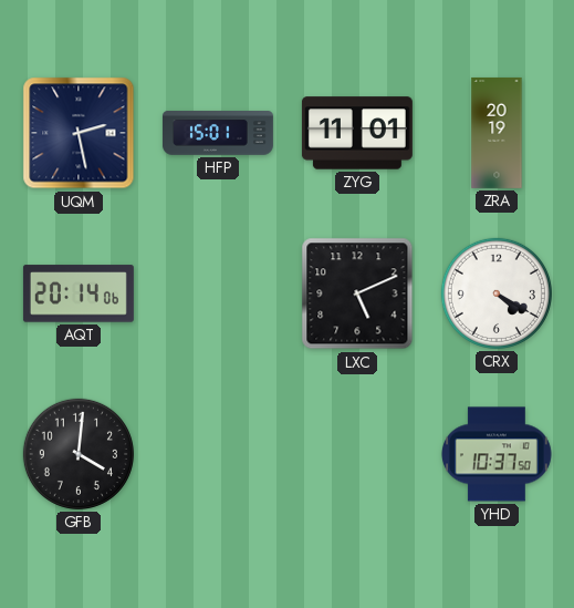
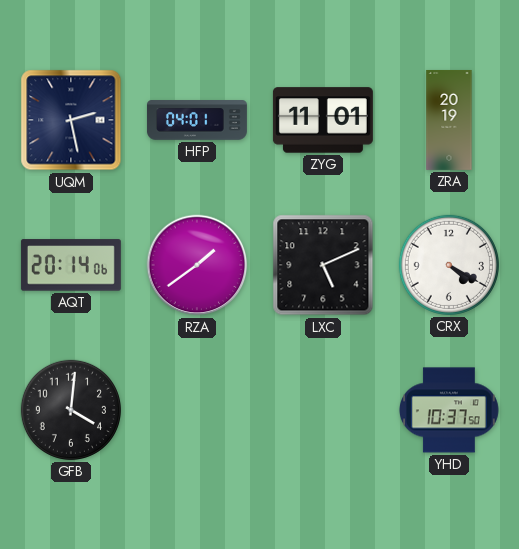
HFP: 15:01 -> 04:01 (197, 120)
RZA: none -> 1:39 (197, 265)
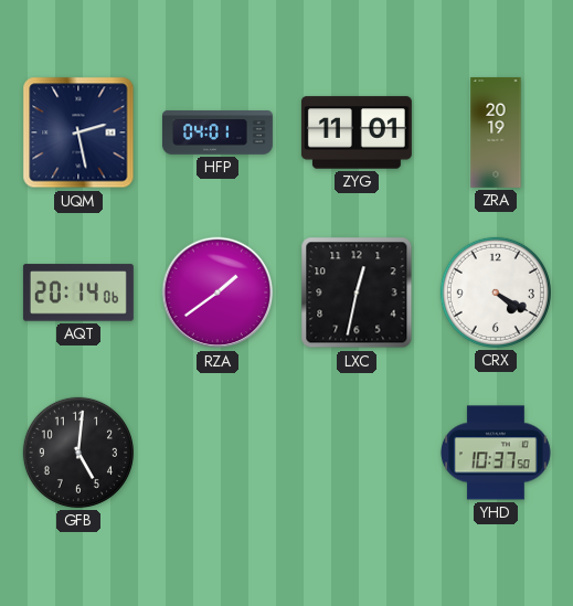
LXC: 5:11 -> 12:32 (357, 293)
GFB: 4:01 -> 5:01 (78, 453)
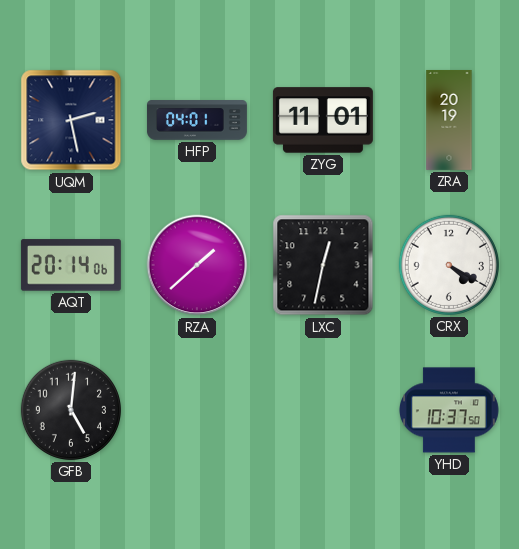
RZA: 1:39 -> 1:38 (197, 265)
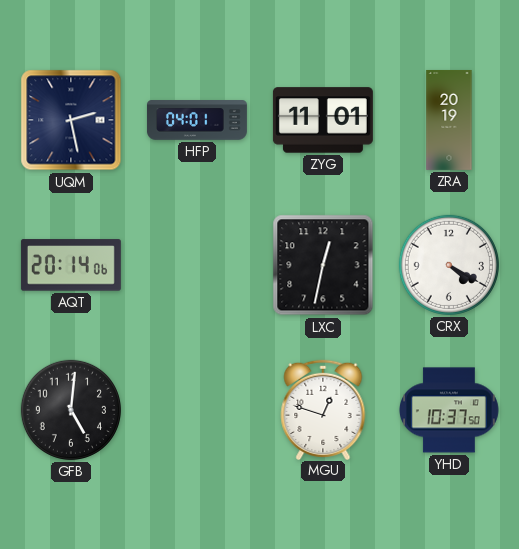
RZA: 1:38 -> none (197, 265)
MGU: none -> 12:48 (323, 409)
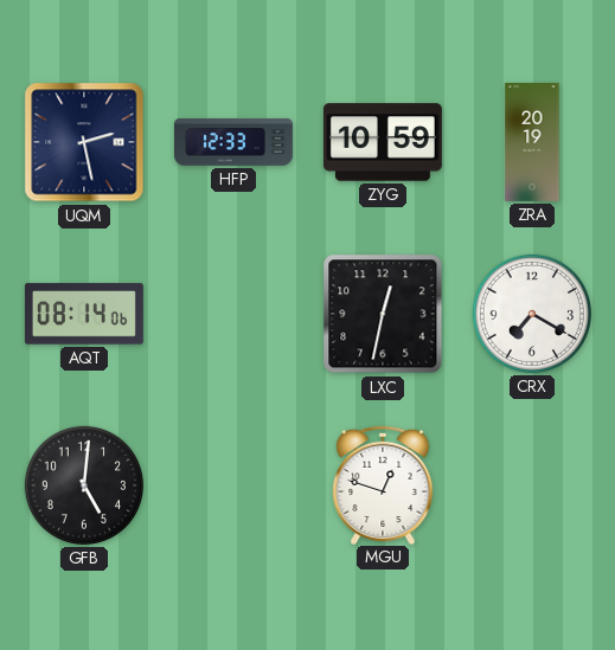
HFP: 04:01 -> 12:33 (233, 142)
ZYG: 11:01 -> 10:59 (383, 142)
AQT: 20:14 -> 08:14 (84, 314)
CRX: 4:20 -> 7:20 (532, 314)
YHD: 10:37 -> none (449, 410)
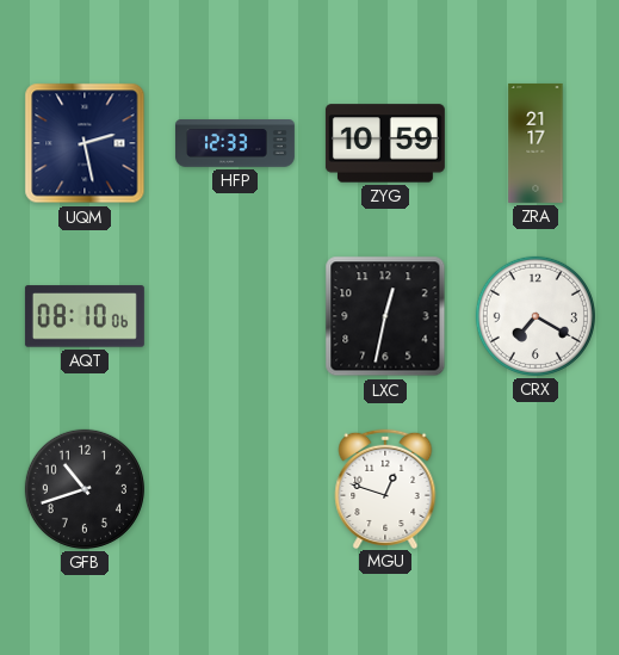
ZRA: 20:19 -> 21:17 (536, 143)
AQT: 08:14 -> 08:10 (85, 316)
GFB: 5:01 -> 10:42 (85, 489)
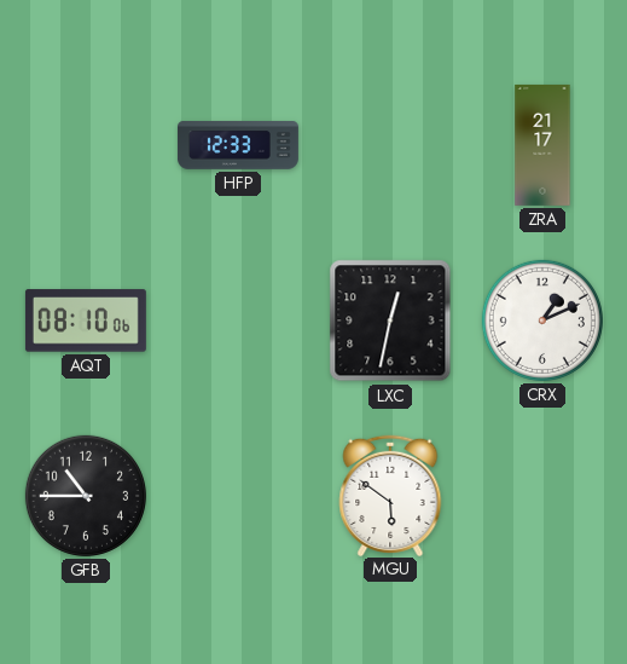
UQM: 2:28 -> none (85, 143)
ZYG: 10:59 -> none (385, 143)
CRX: 7:20 -> 1:11 (542, 321)
GFB: 10:42 -> 10:45 (86, 496)
MGU: 12:48 -> 5:51 (390, 495)
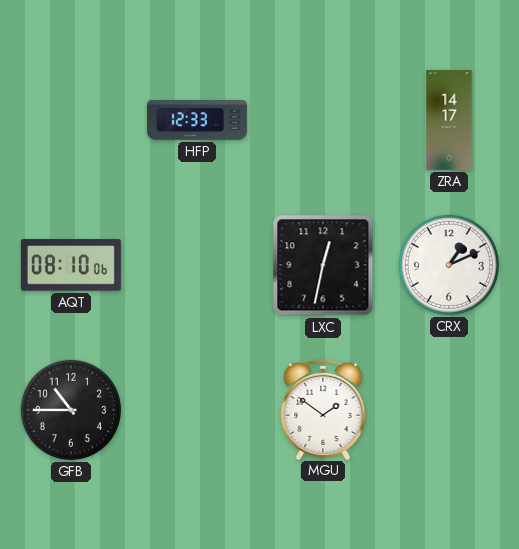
ZRA: 21:17 -> 14:17 (449, 120)
MGU: 5:51 -> 1:51 (323, 409)
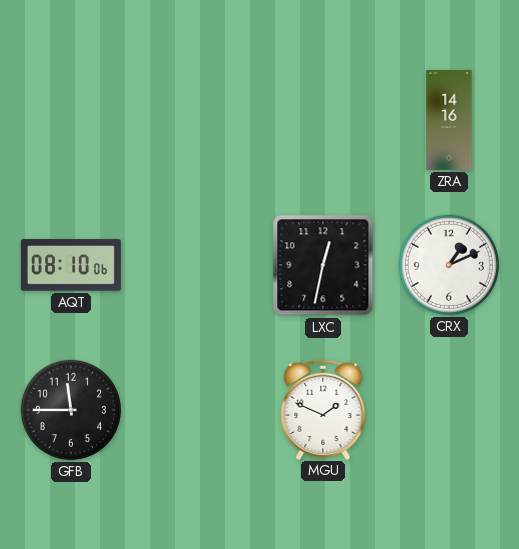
HFP: 12:33 -> none (197, 120)
ZRA: 14:17 -> 14:16 (449, 120)
GFB: 10:45 -> 11:45 (71, 410)
MGU: 1:51 -> 1:49 (323, 409)
